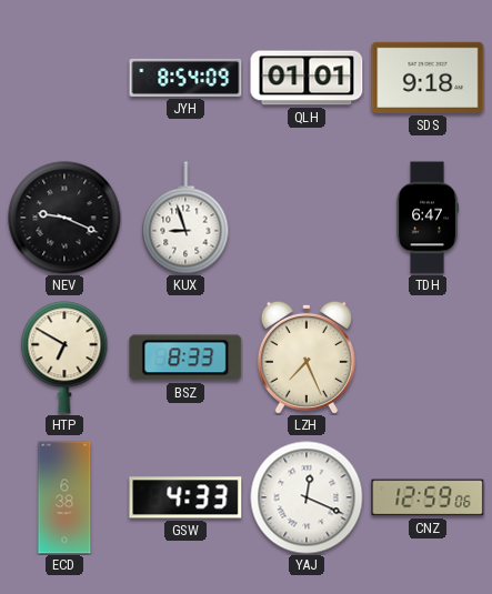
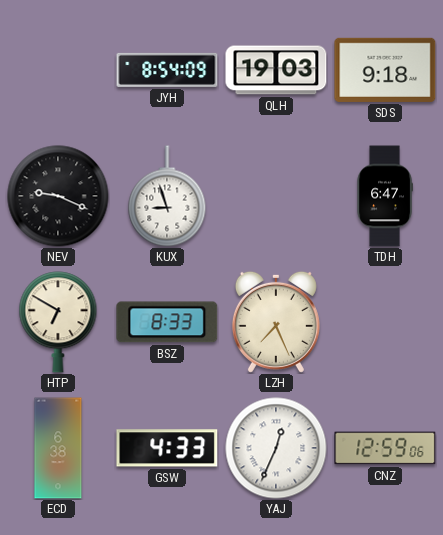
QLH: 01:01 -> 19:03 (276, 70)
YAJ: 12:19 -> 12:34 (276, 448)
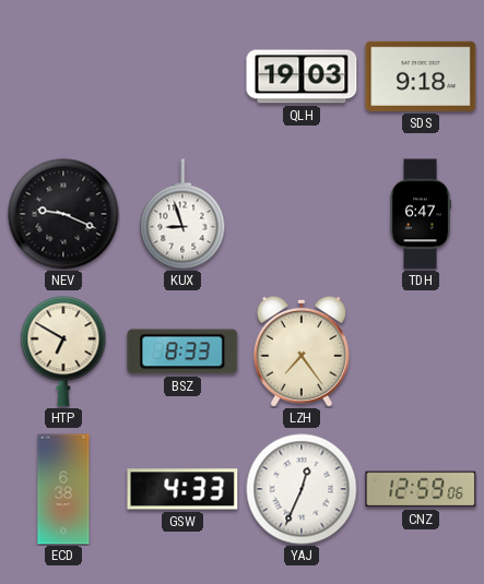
JYH: 8:54 -> none (167, 70)
LZH: 7:26 -> 7:24 (302, 351)
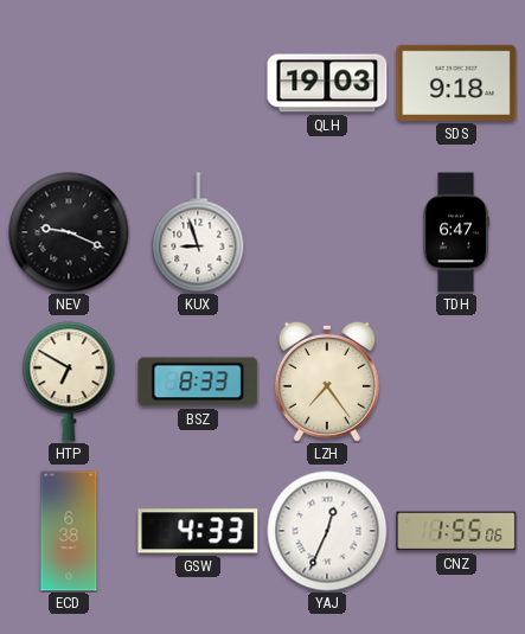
CNZ: 12:59 -> 1:55 (456, 531)
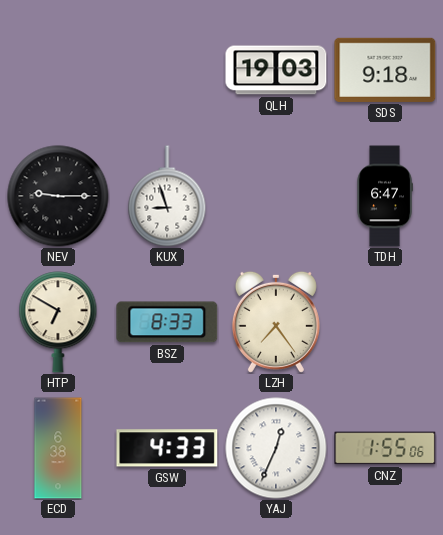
NEV: 9:19 -> 9:15 (58, 196)
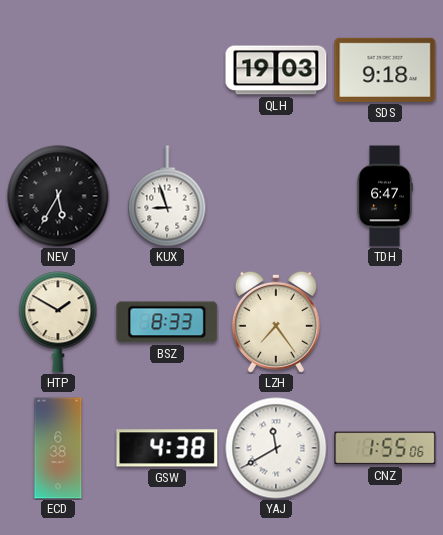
NEV: 9:15 -> 5:35 (58, 196)
HTP: 6:50 -> 1:50 (58, 322)
GSW: 4:33 -> 4:38 (167, 448)
YAJ: 12:34 -> 11:40 (276, 448)
